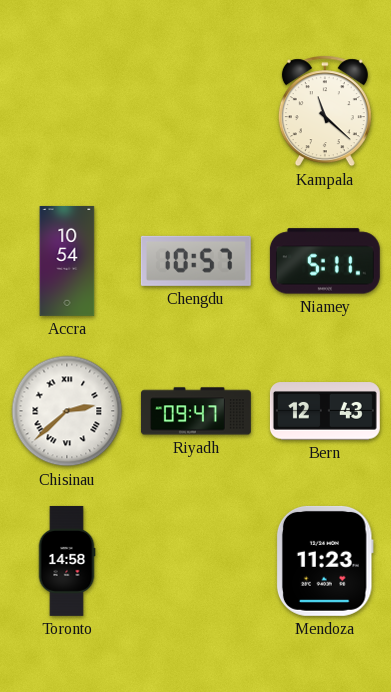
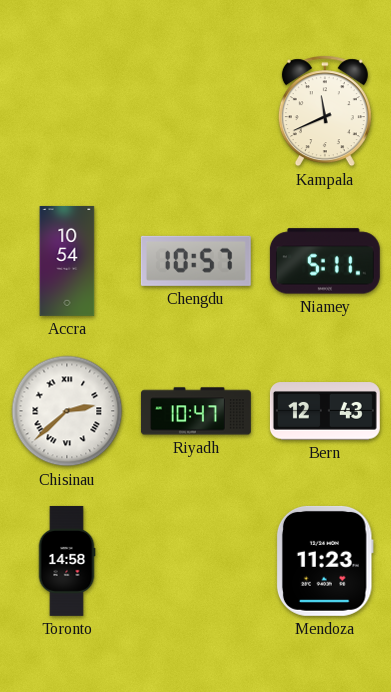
Kampala: 11:22 -> 11:41 (325, 111)
Riyadh: 09:47 -> 10:47 (196, 411)
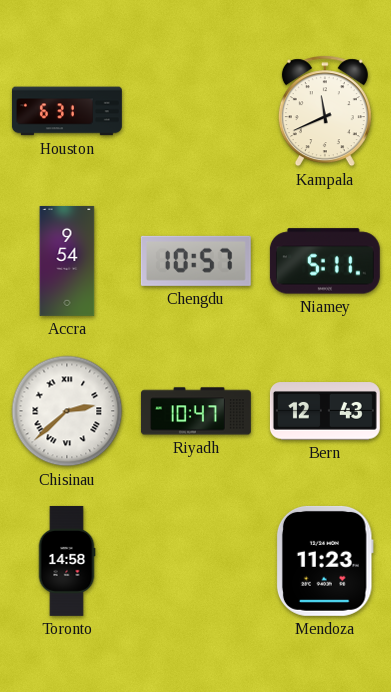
Houston: none -> 6:31 (67, 111)
Accra: 10:54 -> 9:54 (67, 261)
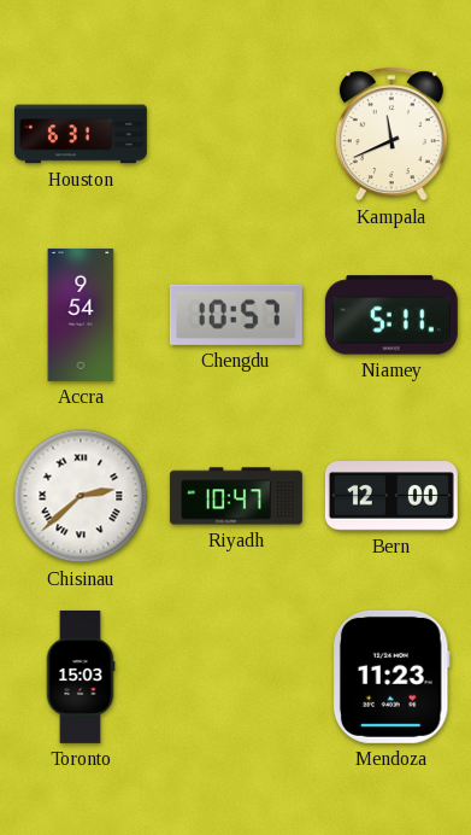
Bern: 12:43 -> 12:00 (391, 496)
Toronto: 14:58 -> 15:03 (81, 677)
